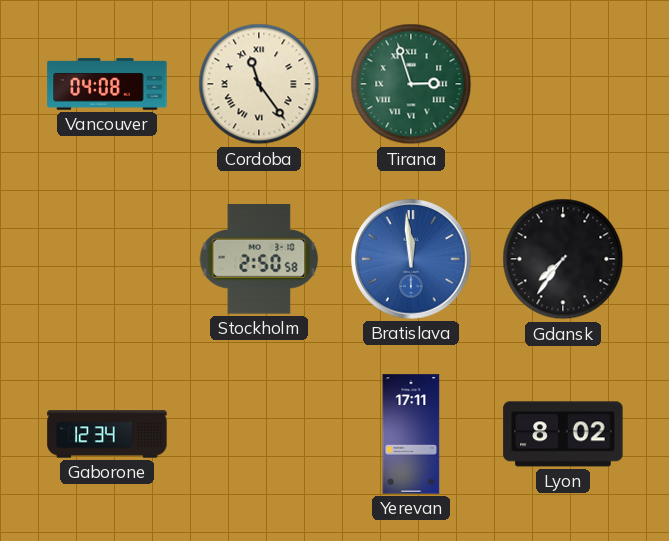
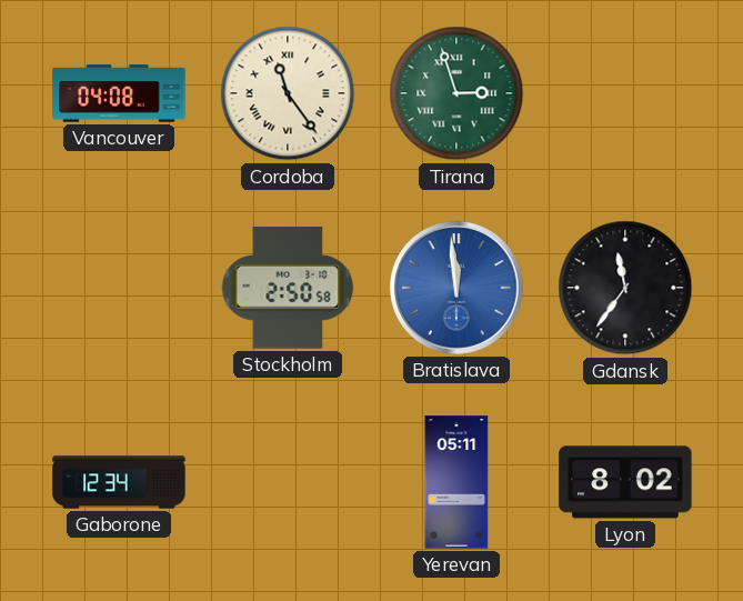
Gdansk: 7:36 -> 11:36 (625, 288)
Yerevan: 17:11 -> 05:11 (456, 482)
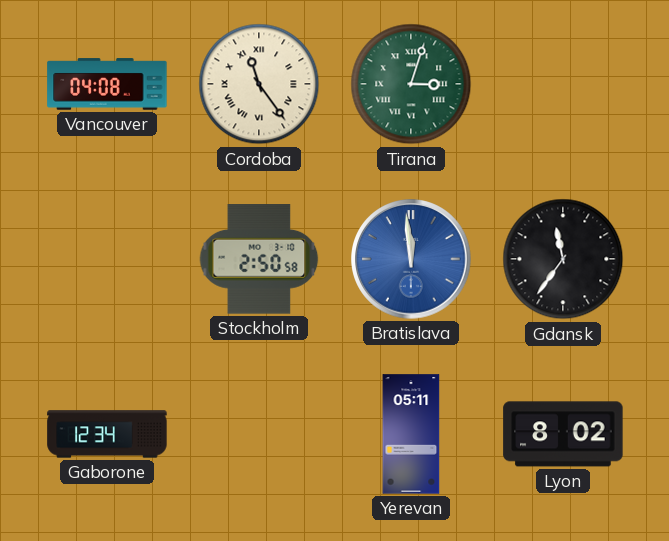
Tirana: 2:57 -> 3:03 (411, 84)
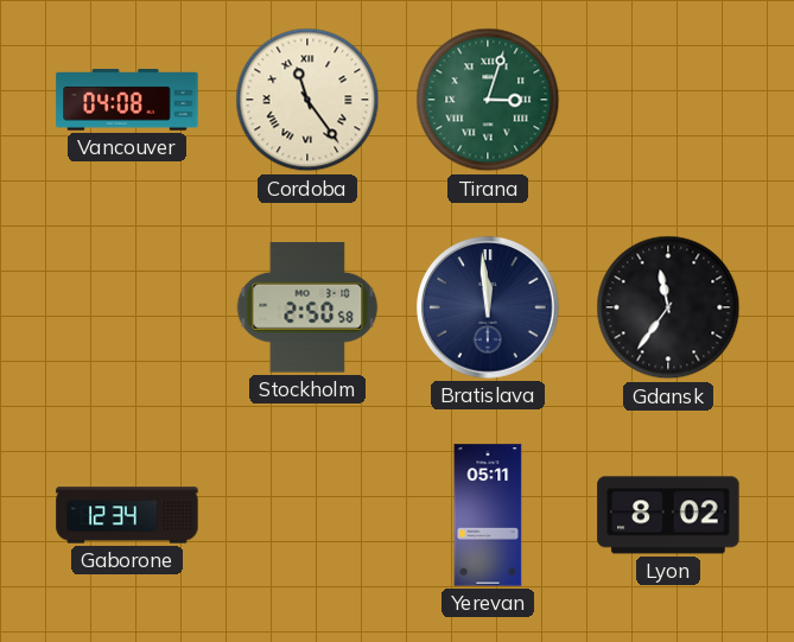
Bratislava dial: blue -> navy (488, 307)
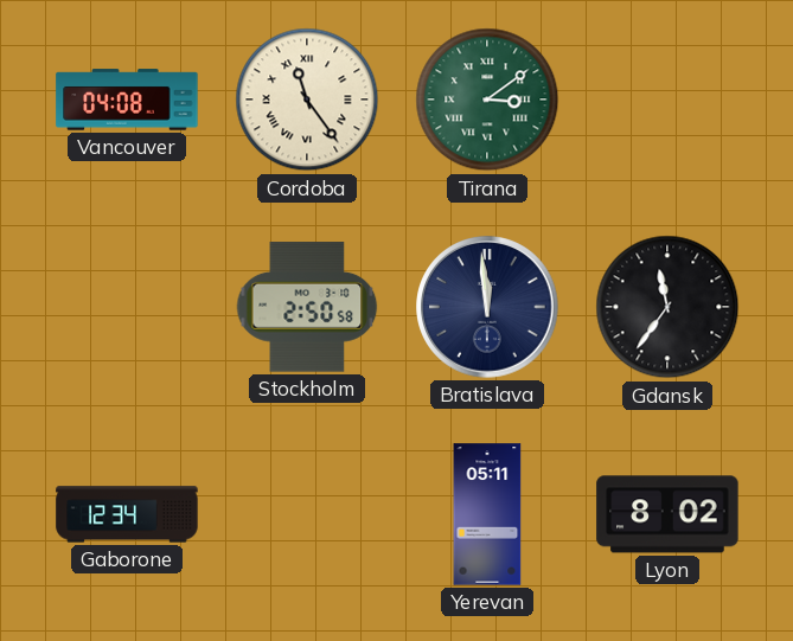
Tirana: 3:03 -> 3:09 (487, 100)
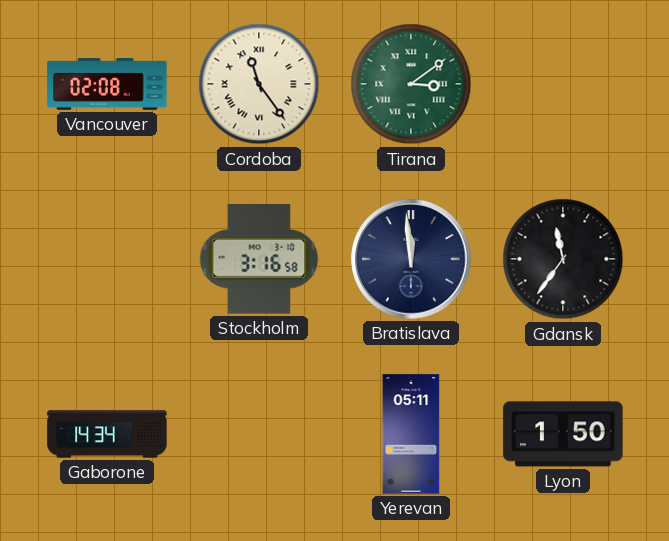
Vancouver: 04:08 -> 02:08 (107, 84)
Stockholm: 2:50 -> 3:16 (259, 259)
Gaborone: 12:34 -> 14:34 (107, 434)
Lyon: 8:02 -> 1:50 (563, 434)
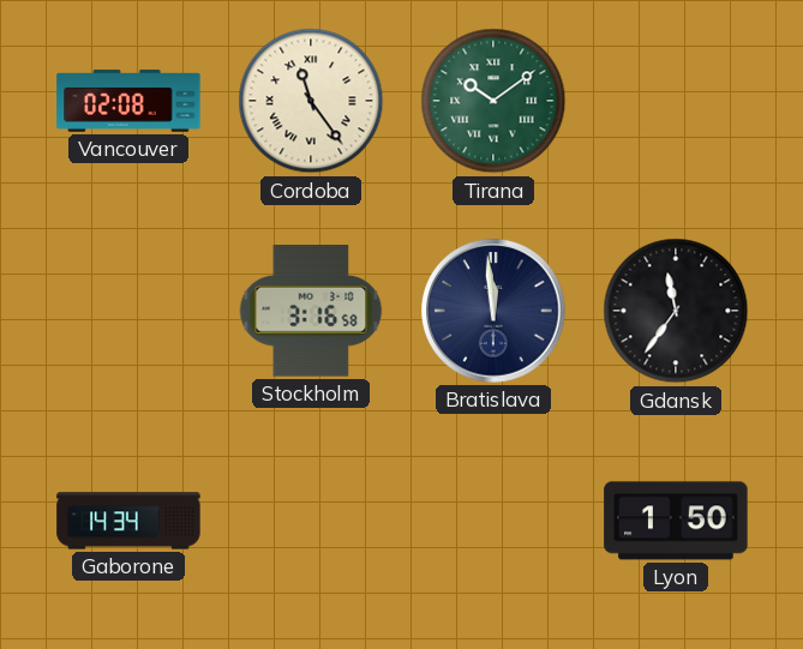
Tirana: 3:09 -> 10:09 (493, 101)
Yerevan: 05:11 -> none (411, 434)
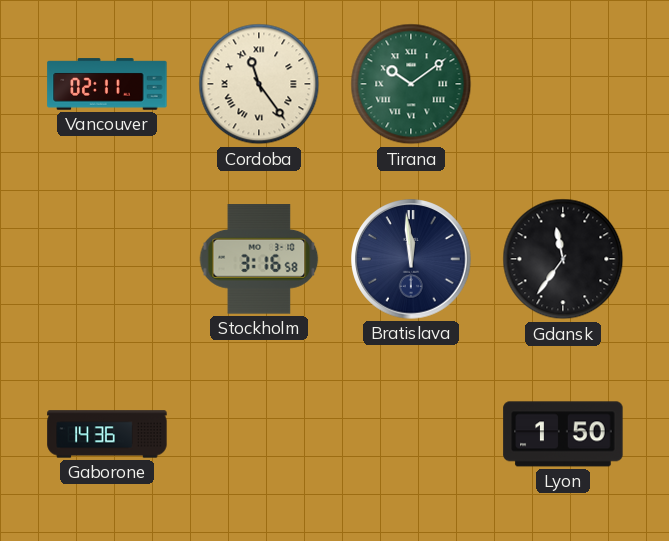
Vancouver: 02:08 -> 02:11 (107, 84)
Gaborone: 14:34 -> 14:36 (107, 434)
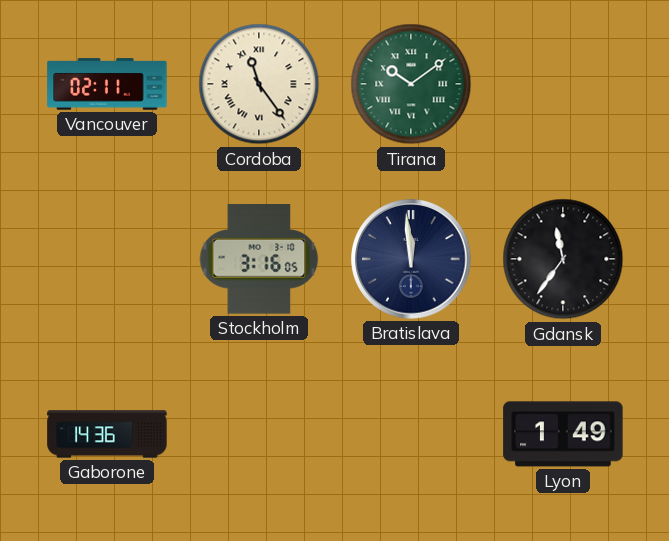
Stockholm: 3:16:58 -> 3:16:05 (259, 259)
Lyon: 1:50 -> 1:49 (563, 434)
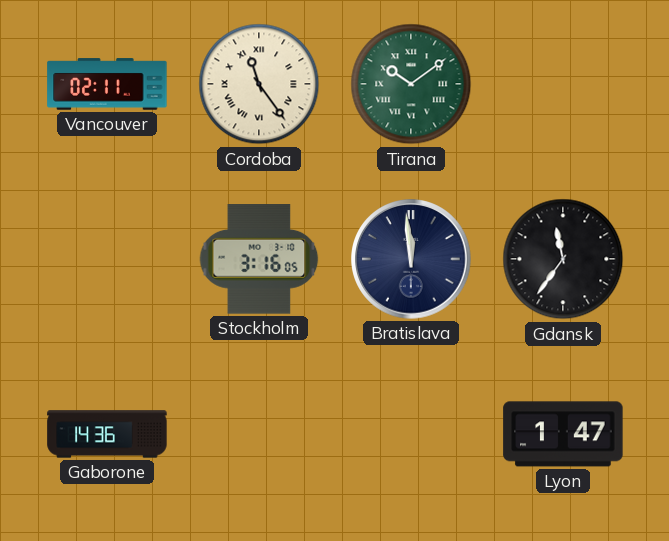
Lyon: 1:49 -> 1:47 (563, 434)
